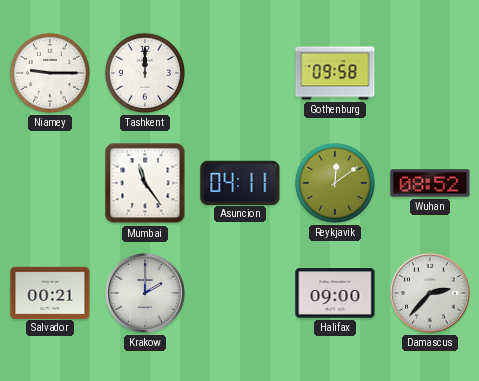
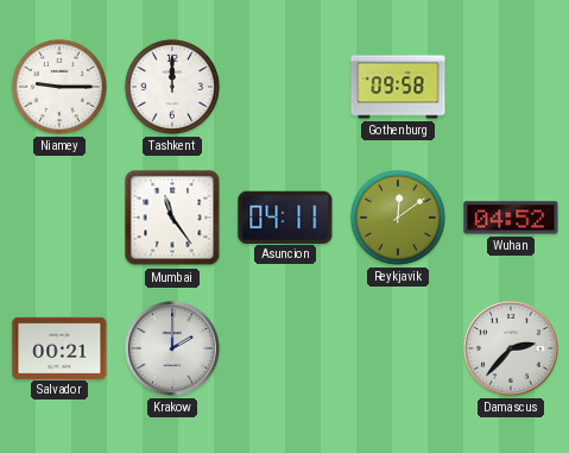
Wuhan: 08:52 -> 04:52 (511, 218)
Halifax: 09:00 -> none (335, 293)
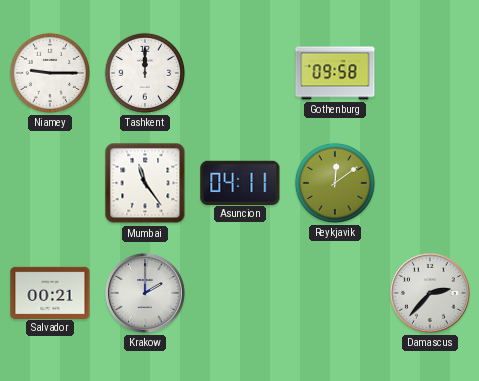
Wuhan: 04:52 -> none (511, 218)
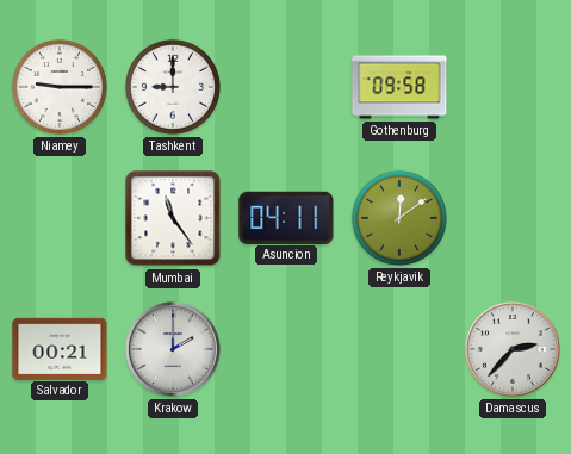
Tashkent: 12:00 -> 9:00 (173, 87)
